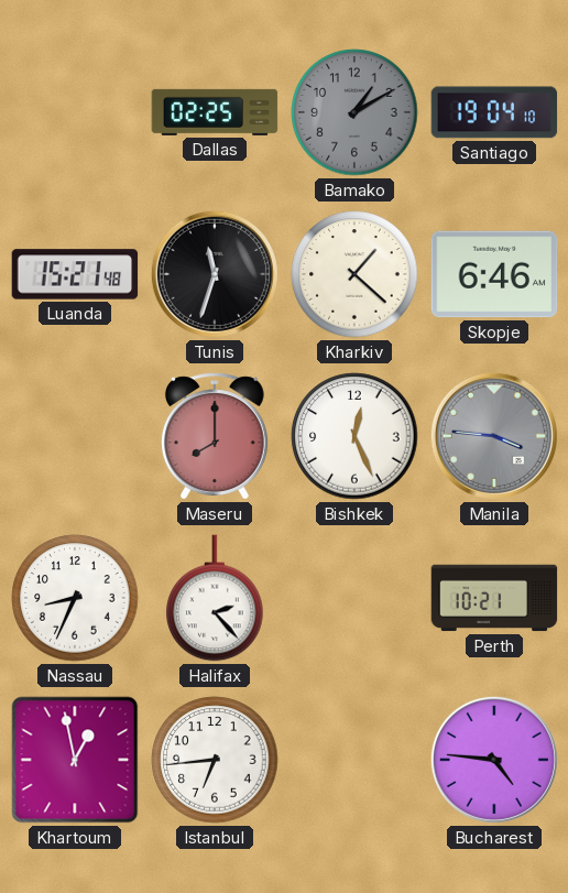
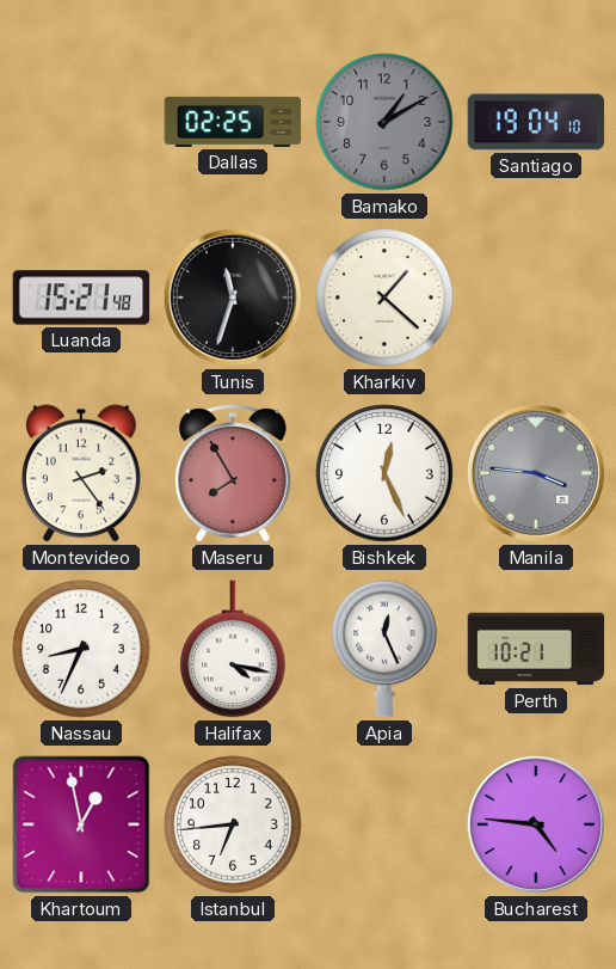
Skopje: 6:46 -> none (494, 274)
Montevideo: none -> 2:24 (81, 473)
Maseru: 8:00 -> 7:55 (233, 473)
Halifax: 2:23 -> 4:17 (233, 649)
Apia: none -> 12:26 (384, 649)
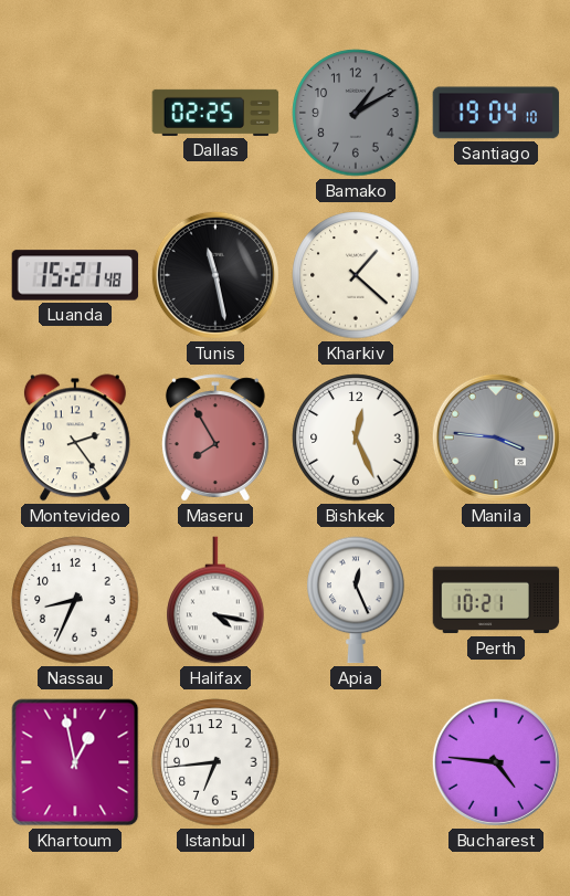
Tunis: 11:33 -> 11:28 (215, 275)
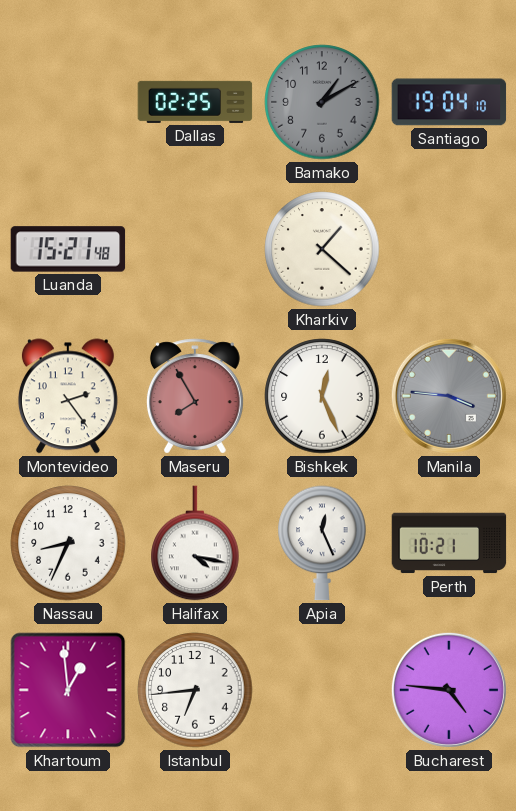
Tunis: 11:28 -> none (215, 275)
Khartoum: 12:58 -> 12:59 (68, 690)
